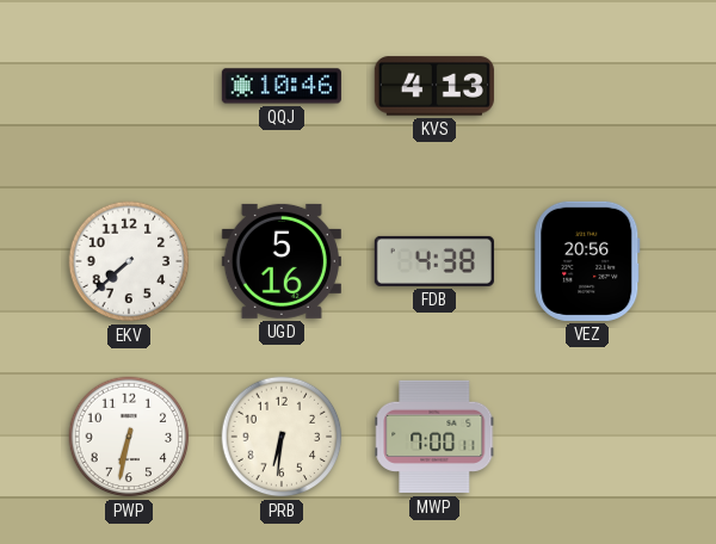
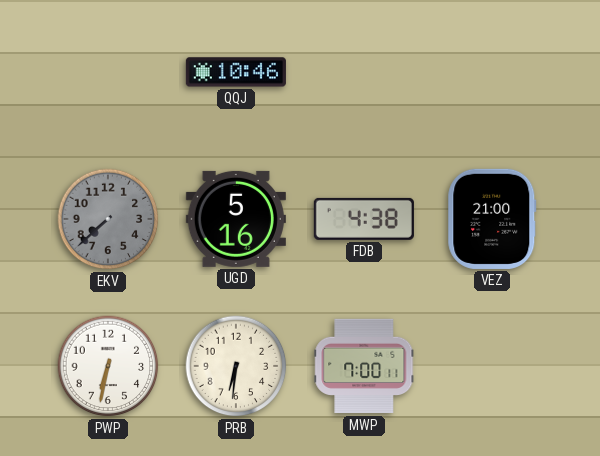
KVS: 4:13 -> none (434, 86)
EKV dial: white -> grey (108, 219)
VEZ: 20:56 -> 21:00 (492, 219)
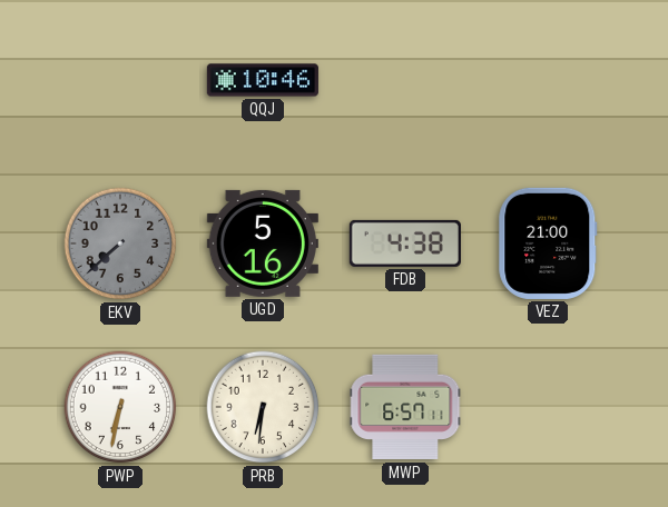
MWP: 7:00 -> 6:57 (405, 407)
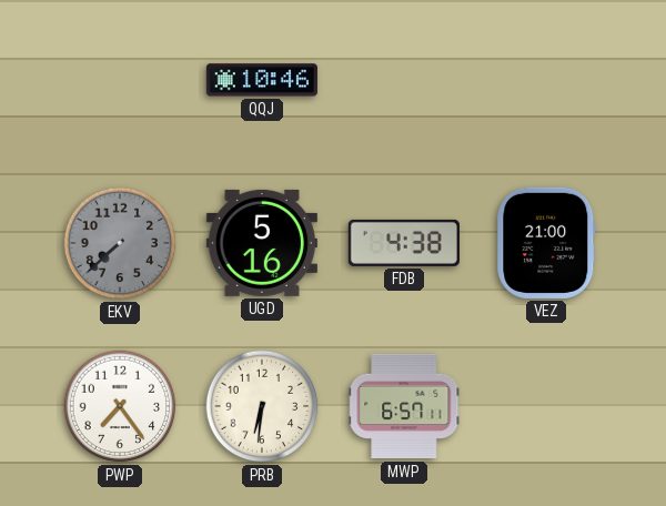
PWP: 6:32 -> 7:24 (120, 406)
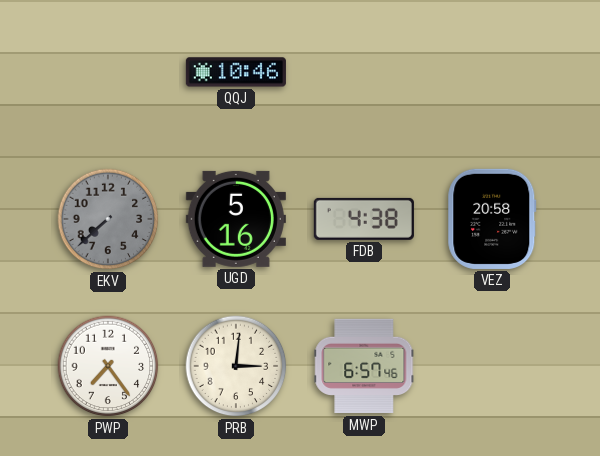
VEZ: 21:00 -> 20:58 (492, 219)
PRB: 6:31 -> 3:01 (236, 366)
MWP: 6:57:11 -> 6:57:46 (364, 366)
